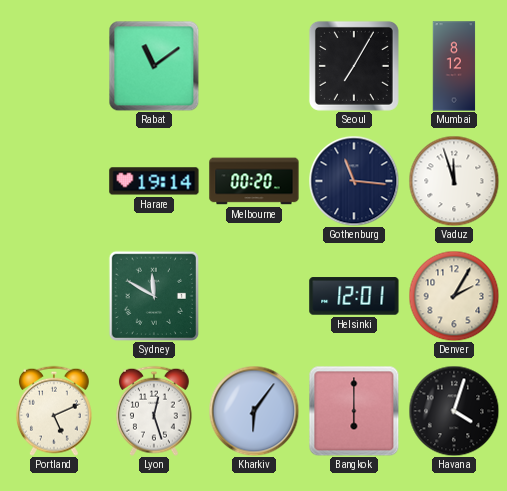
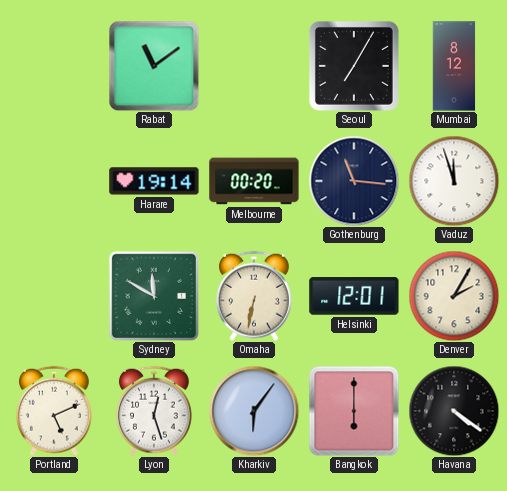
Omaha: none -> 6:32 (254, 296)
Havana: 4:03 -> 4:21 (454, 411)
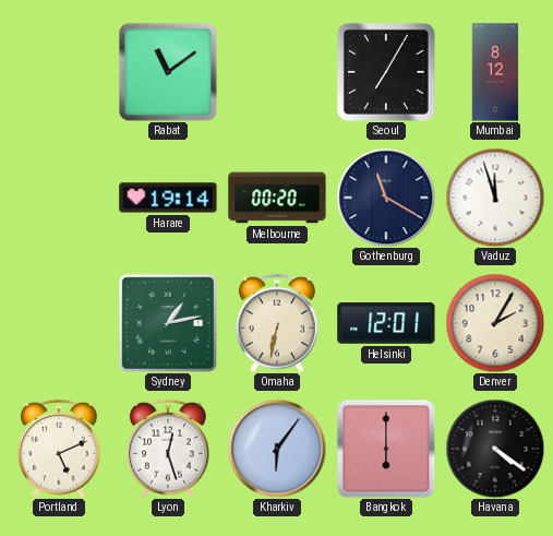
Gothenburg: 11:16 -> 11:20 (386, 198)
Sydney: 11:50 -> 1:13 (167, 322)
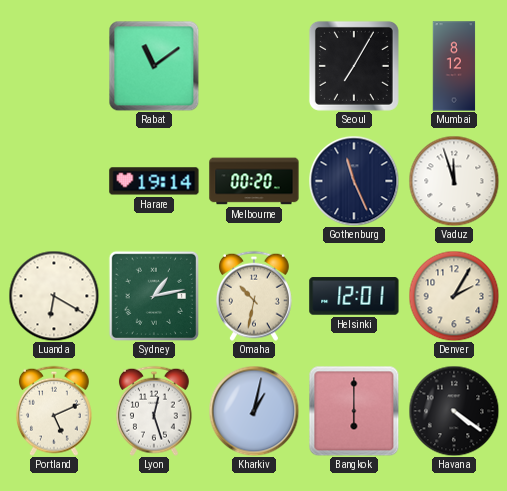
Gothenburg: 11:20 -> 11:26 (354, 181)
Luanda: none -> 6:20 (54, 296)
Omaha: 6:32 -> 10:32 (254, 296)
Kharkiv: 6:06 -> 1:02 (254, 411)
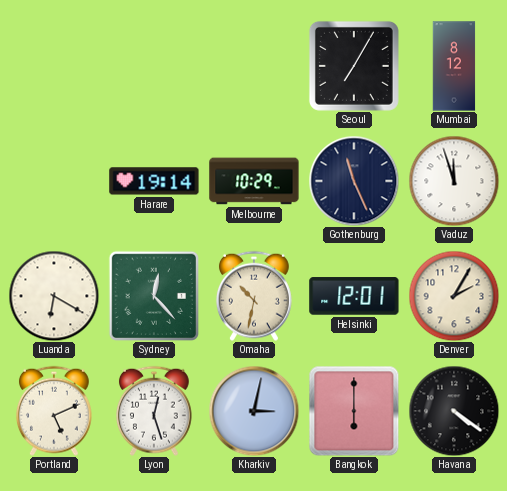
Rabat: 11:09 -> none (154, 66)
Melbourne: 00:20 -> 10:29 (254, 181)
Sydney: 1:13 -> 12:23 (153, 295)
Kharkiv: 1:02 -> 3:02 (254, 411)
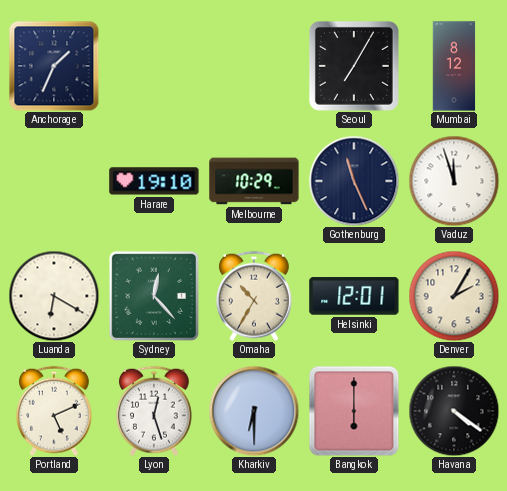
Anchorage: none -> 1:34 (54, 66)
Harare: 19:14 -> 19:10 (154, 181)
Omaha: 10:32 -> 10:35 (254, 296)
Kharkiv: 3:02 -> 6:30 (254, 411)
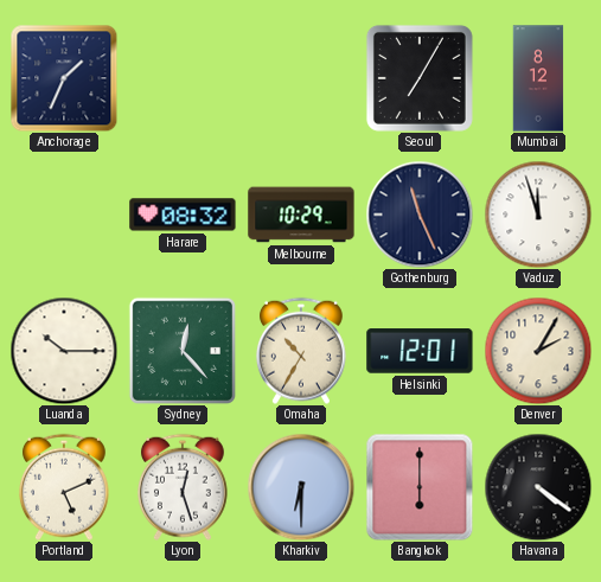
Harare: 19:10 -> 08:32 (183, 215)
Luanda: 6:20 -> 10:15 (64, 351)
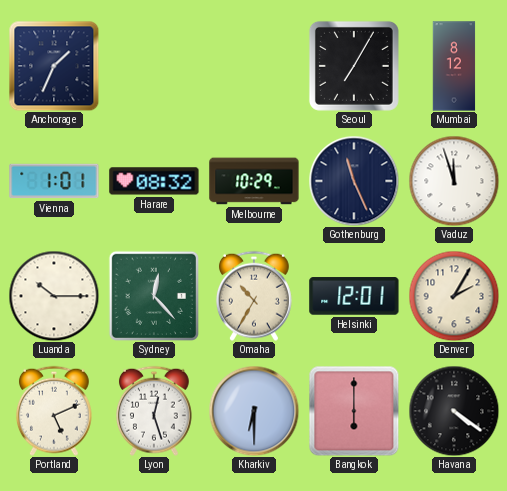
Vienna: none -> 1:01 (54, 181)
